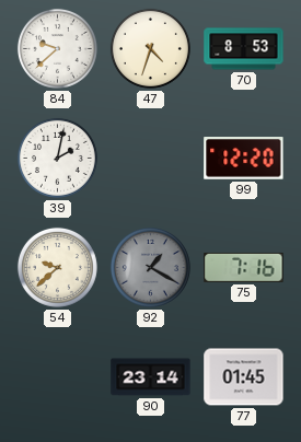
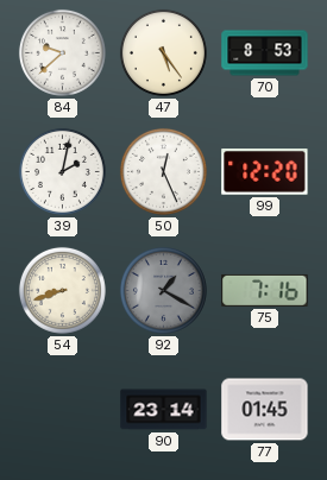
47: 4:33 -> 5:24 (163, 52)
50: none -> 12:26 (163, 171)
54: 9:38 -> 8:42 (62, 290)
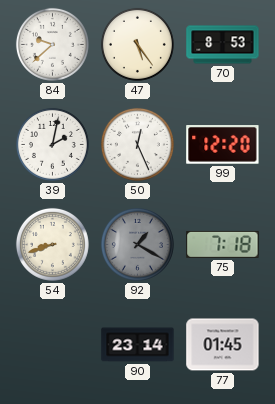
75: 7:16 -> 7:18 (223, 244)
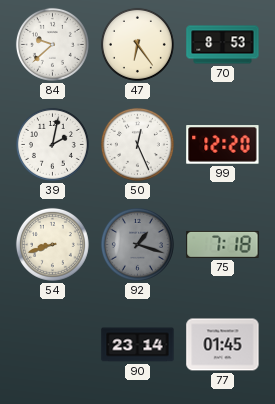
47: 5:24 -> 6:24 (137, 44)
92: 1:20 -> 1:18 (137, 244)
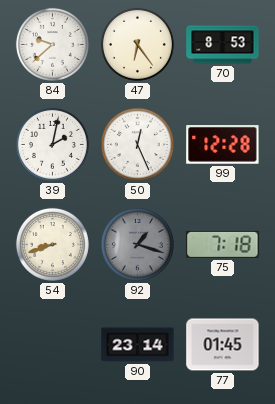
99: 12:20 -> 12:28 (223, 145)
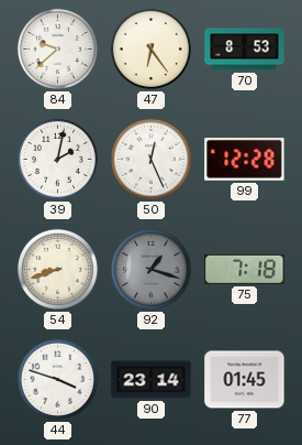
44: none -> 3:48 (57, 379)
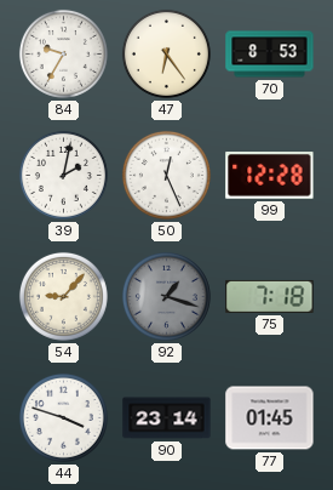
84: 9:38 -> 9:35 (63, 53)
54: 8:42 -> 9:07 (63, 296)
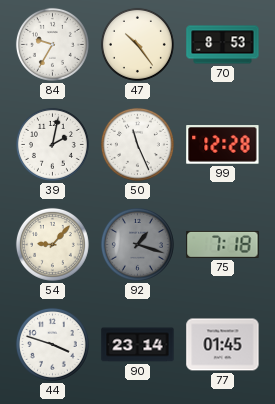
47: 6:24 -> 10:24 (137, 44)
50: 12:26 -> 11:26 (137, 144)
